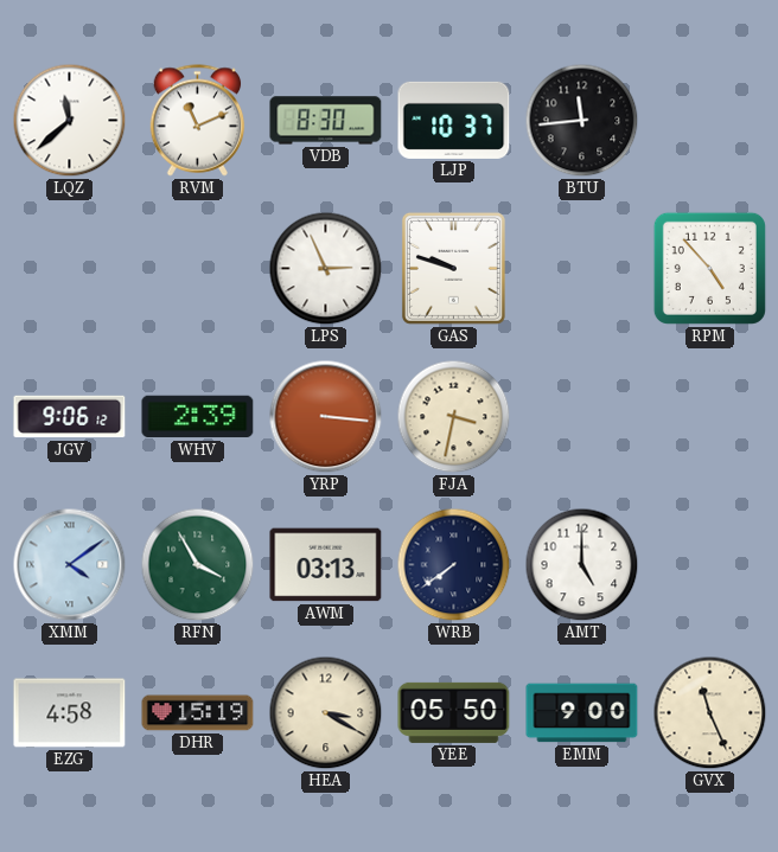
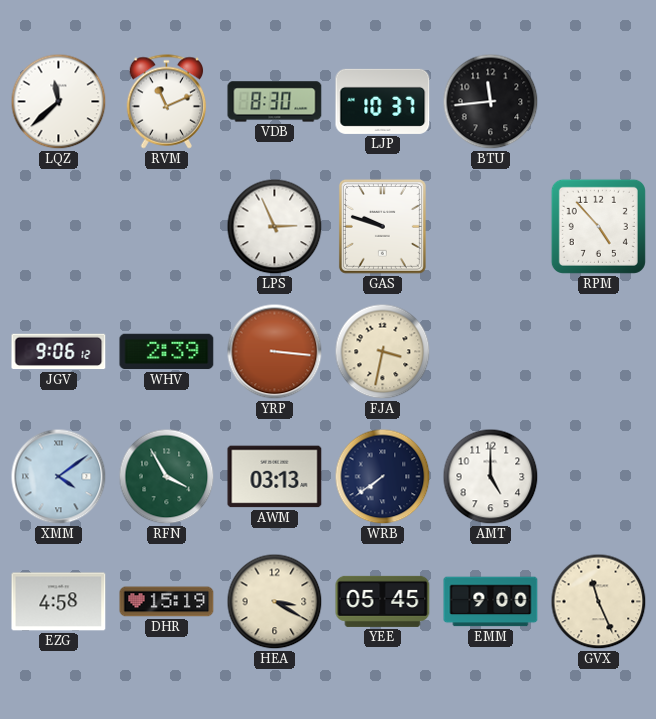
YEE: 05:50 -> 05:45 (383, 601)
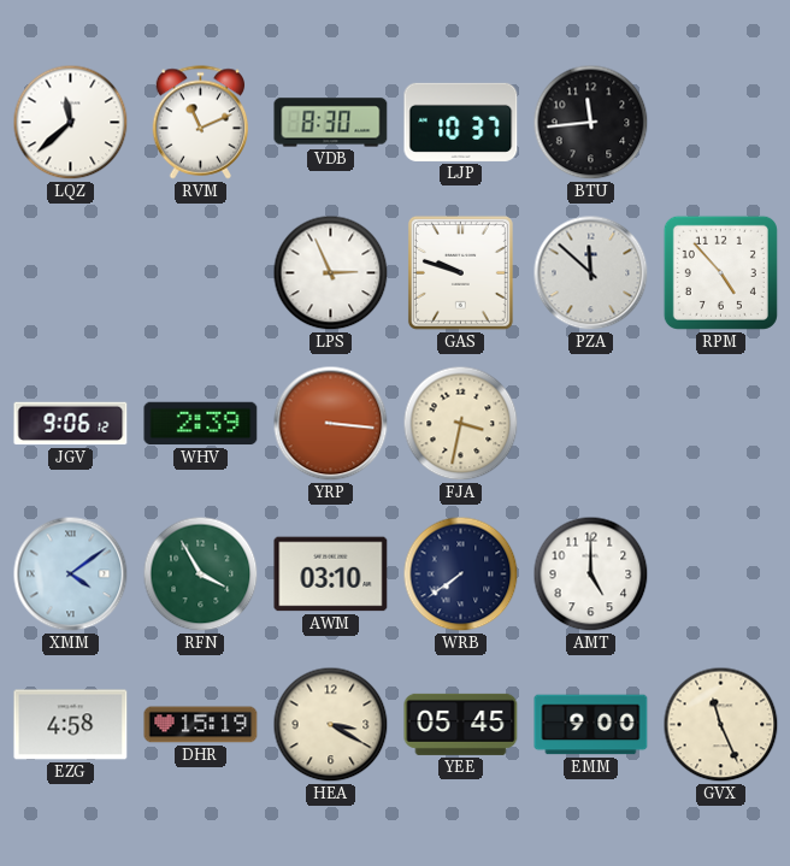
PZA: none -> 11:52 (591, 273)
AWM: 03:13 -> 03:10 (331, 575)
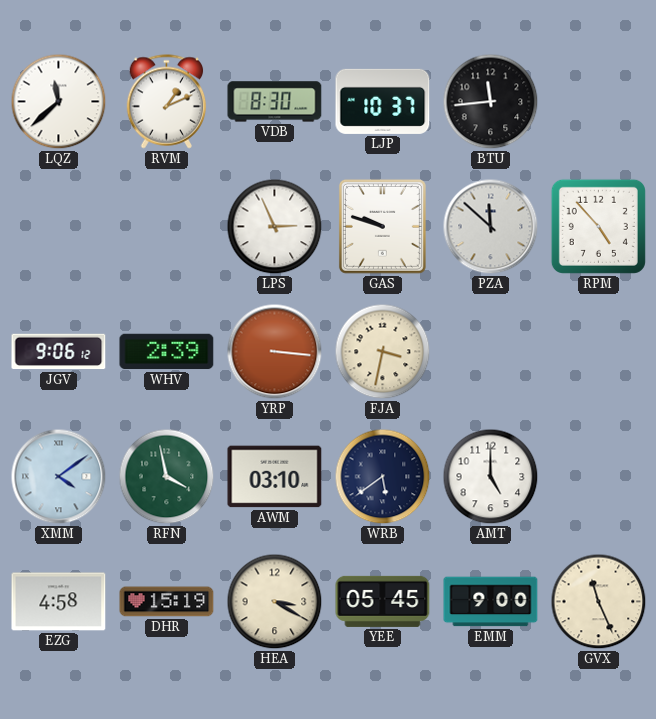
RVM: 11:11 -> 1:11 (167, 102)
RFN: 3:55 -> 3:58 (167, 477)
WRB: 7:39 -> 5:39 (383, 477)
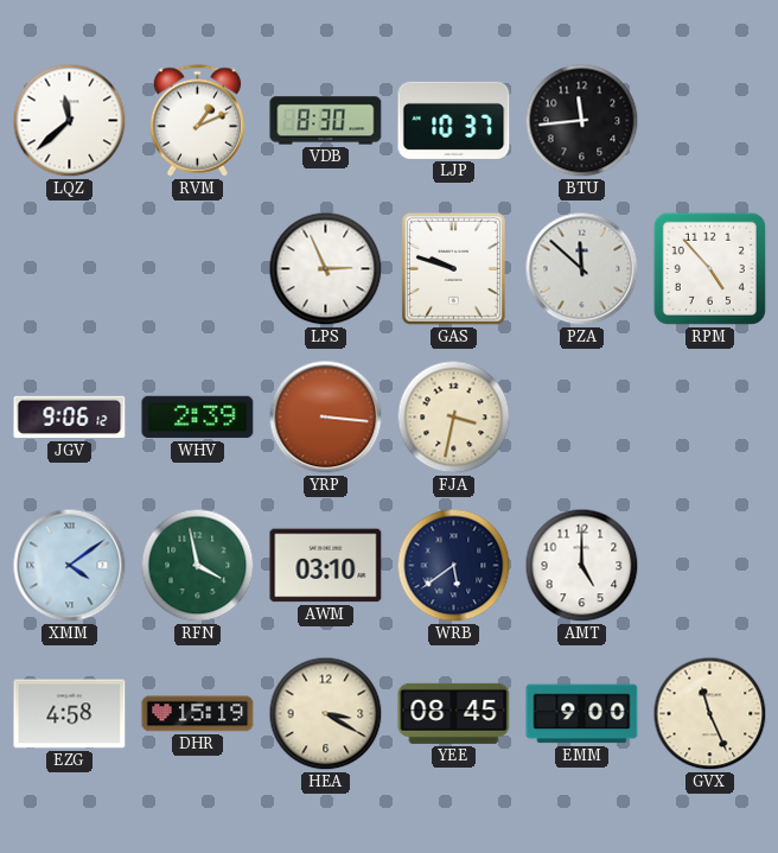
YEE: 05:45 -> 08:45 (454, 713)
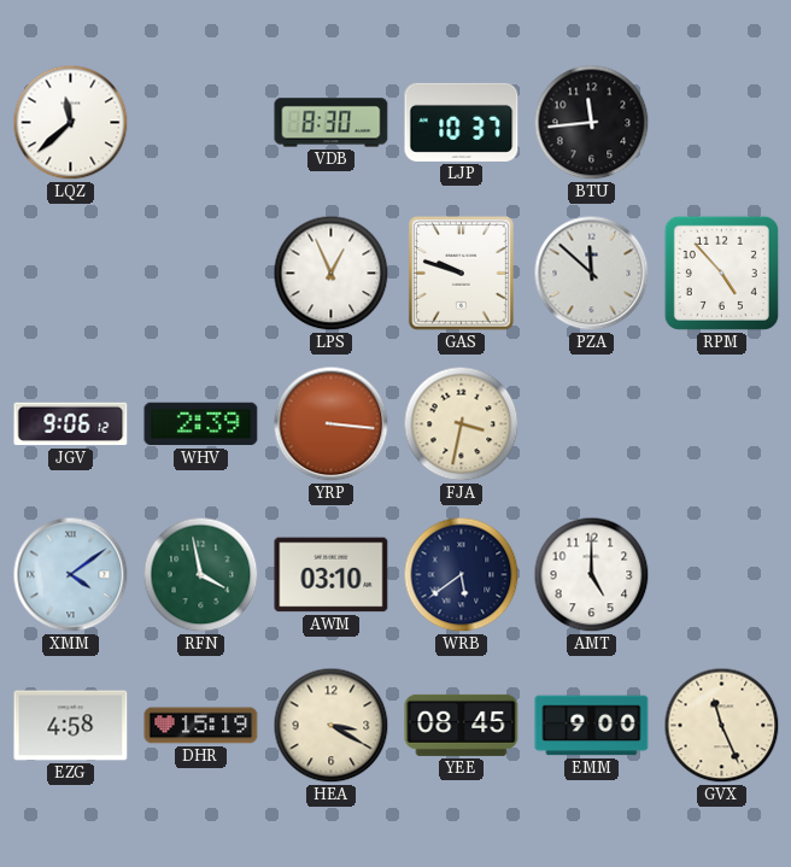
RVM: 1:11 -> none (198, 121)
LPS: 2:56 -> 12:56 (332, 274)
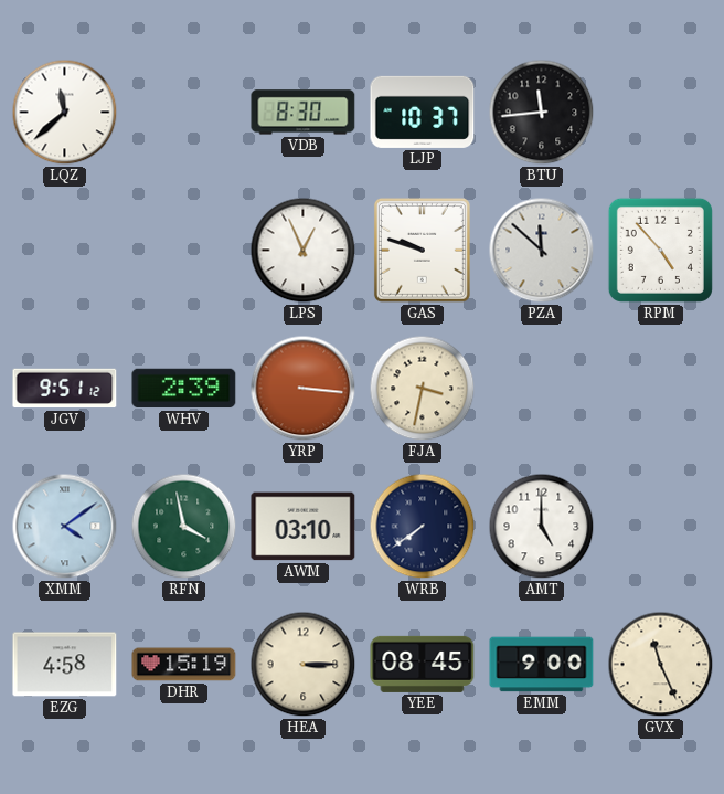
JGV: 9:06 -> 9:51 (65, 389)
WRB: 5:39 -> 7:39 (423, 527)
HEA: 3:20 -> 3:15 (304, 665)
